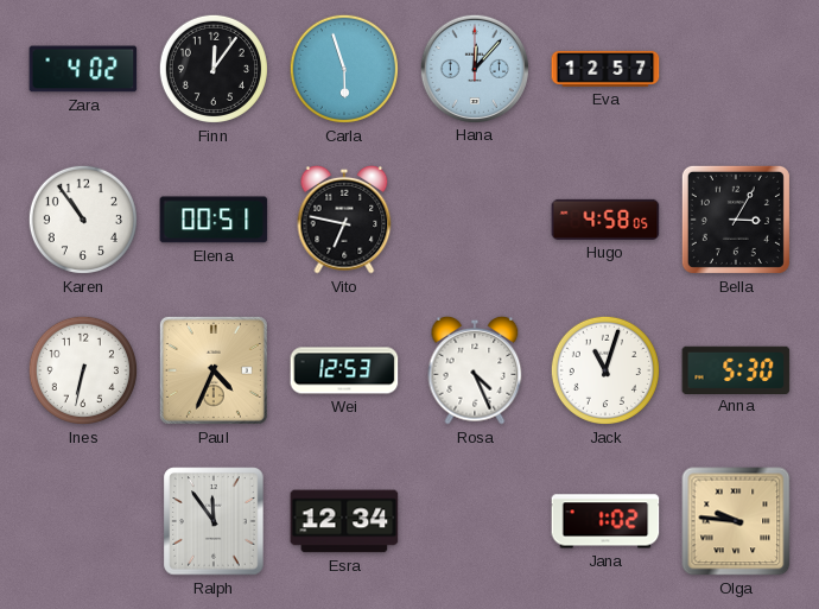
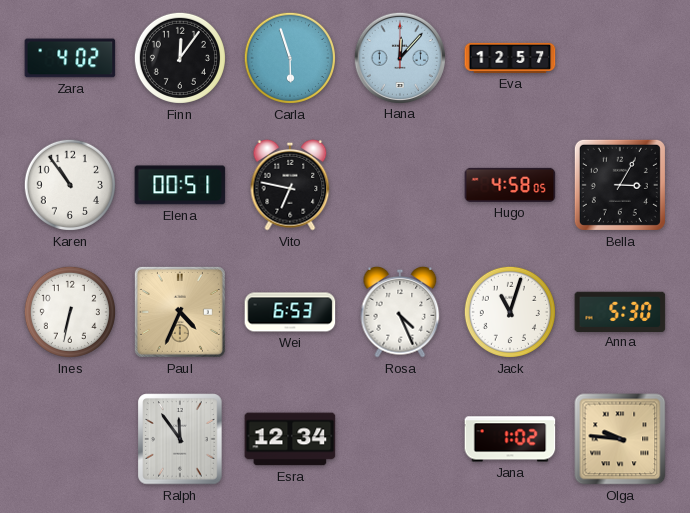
Wei: 12:53 -> 6:53 (290, 312)
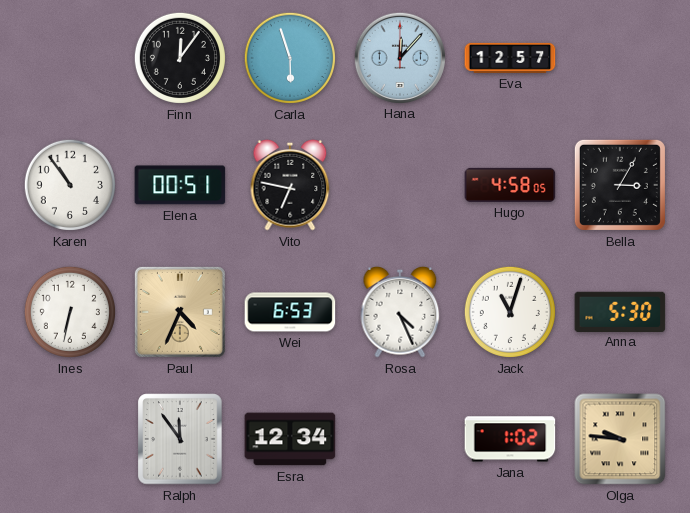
Zara: 4:02 -> none (70, 58)
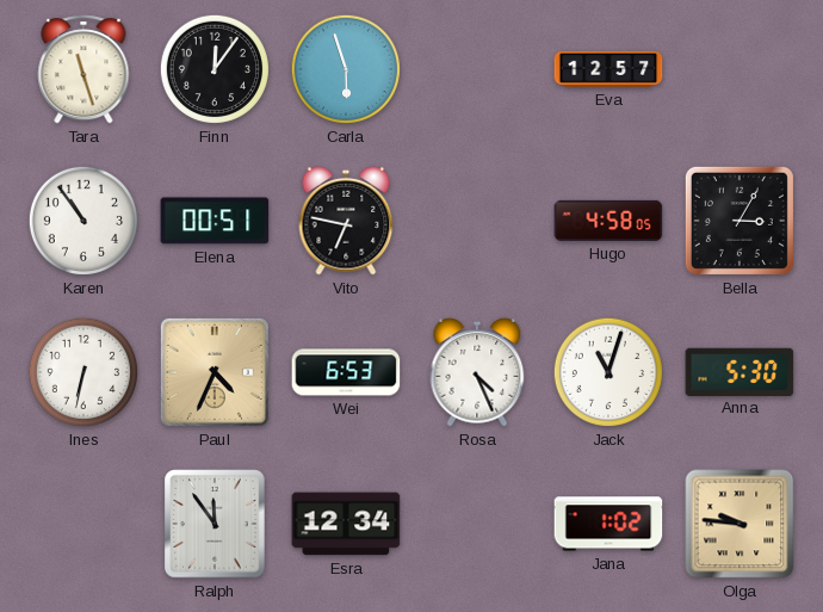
Tara: none -> 11:27 (83, 69)
Hana: 12:07 -> none (399, 57)
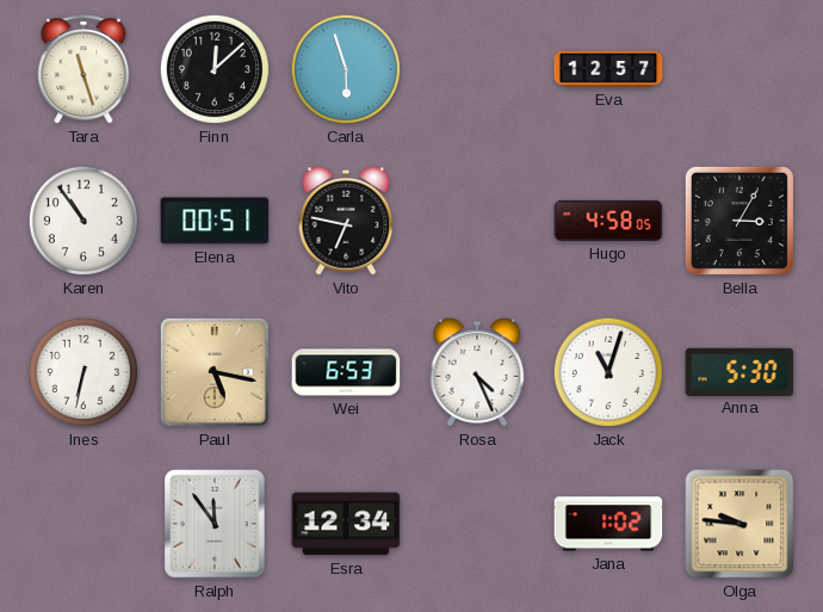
Finn: 12:06 -> 12:08 (215, 69)
Paul: 4:34 -> 5:17 (215, 372)
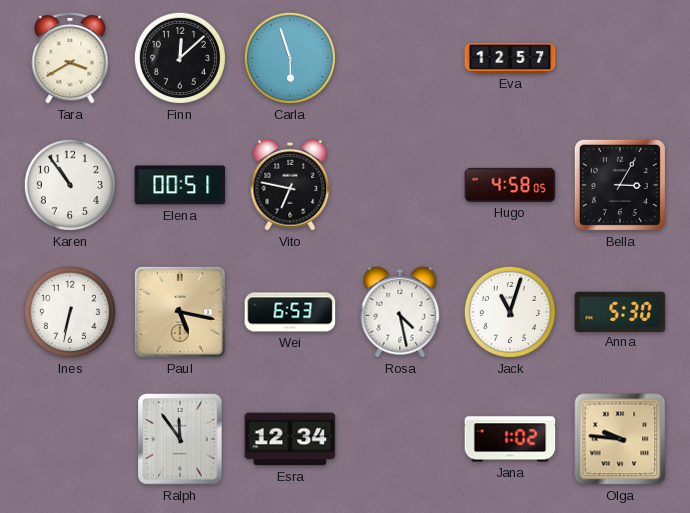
Tara: 11:27 -> 3:40 (70, 58)
Rosa: 4:26 -> 4:28 (400, 312)
